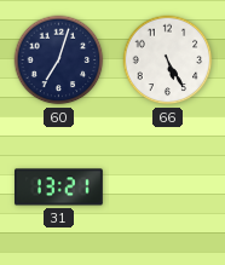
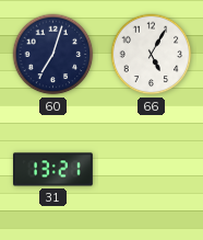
66: 5:25 -> 5:05 (152, 55)
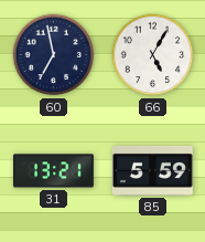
60: 7:03 -> 6:58 (54, 55)
85: none -> 5:59 (152, 170)
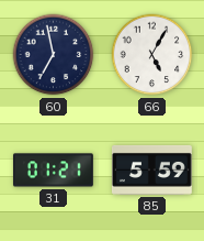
31: 13:21 -> 01:21 (53, 171)
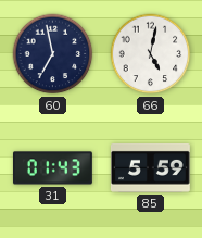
66: 5:05 -> 5:02 (151, 54)
31: 01:21 -> 01:43 (52, 168)
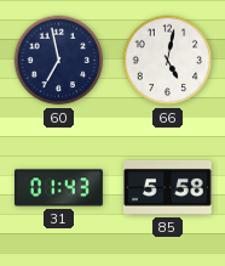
85: 5:59 -> 5:58 (167, 187)
